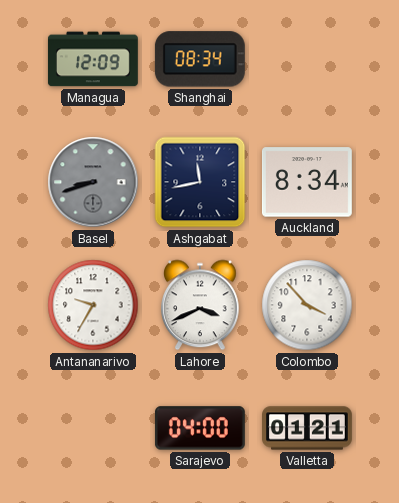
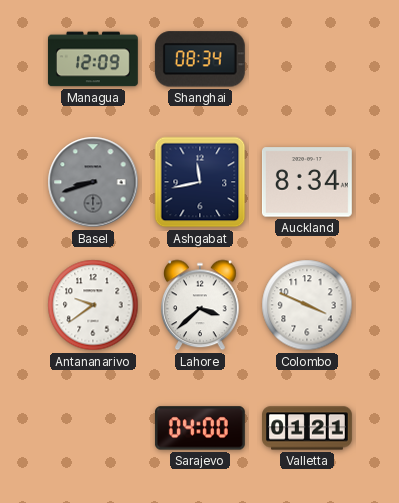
Antananarivo: 9:35 -> 9:39 (93, 305)
Lahore: 3:41 -> 3:38 (201, 305)
Colombo: 3:53 -> 3:49 (307, 305)
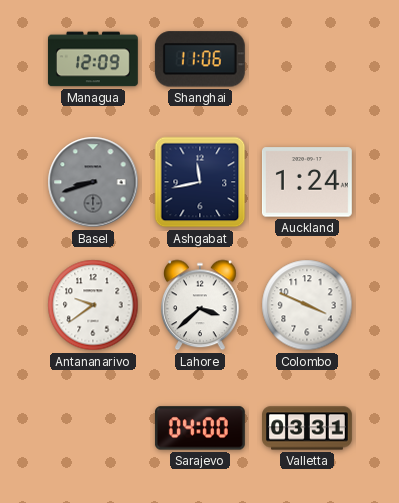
Shanghai: 08:34 -> 11:06 (200, 59)
Auckland: 8:34 -> 1:24 (307, 182)
Valletta: 01:21 -> 03:31 (308, 428)
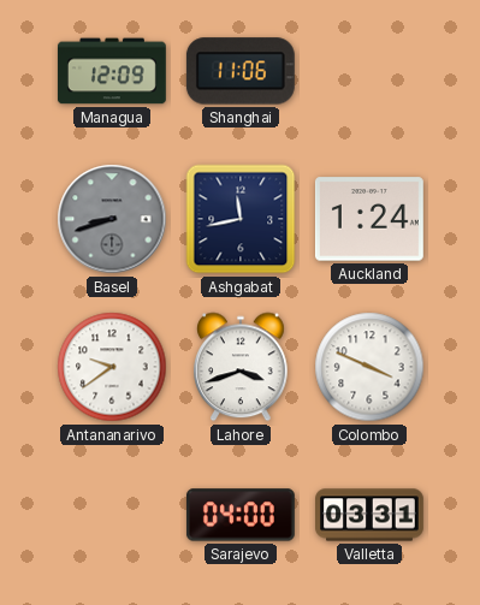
Lahore: 3:38 -> 3:42 (242, 367)
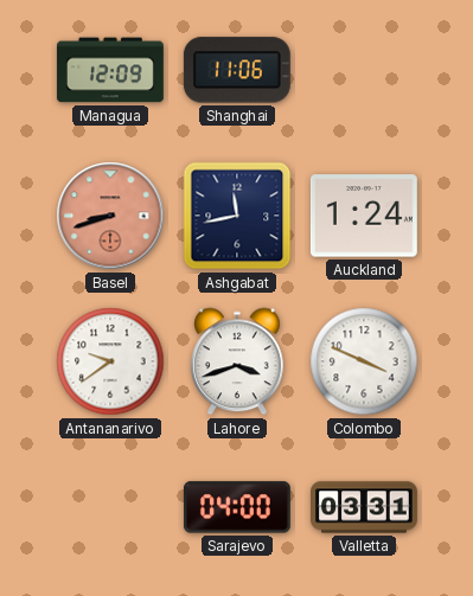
Basel dial: grey -> salmon (110, 216)
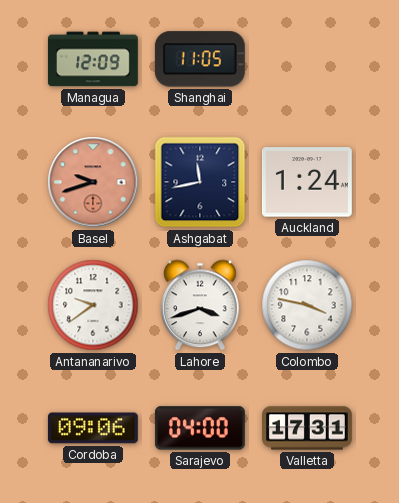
Shanghai: 11:06 -> 11:05 (200, 59)
Basel: 8:42 -> 9:42 (93, 182)
Colombo: 3:49 -> 3:47 (307, 305)
Cordoba: none -> 09:06 (93, 428)
Valletta: 03:31 -> 17:31 (308, 428)
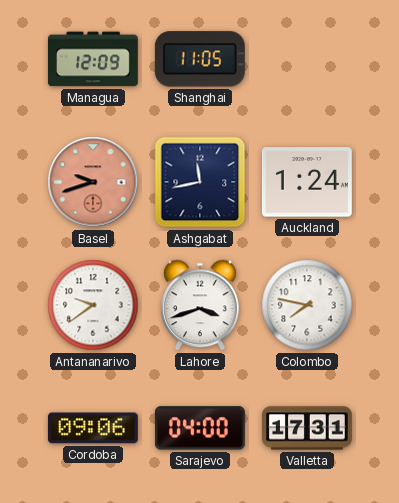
Colombo: 3:47 -> 7:47 (307, 305)
